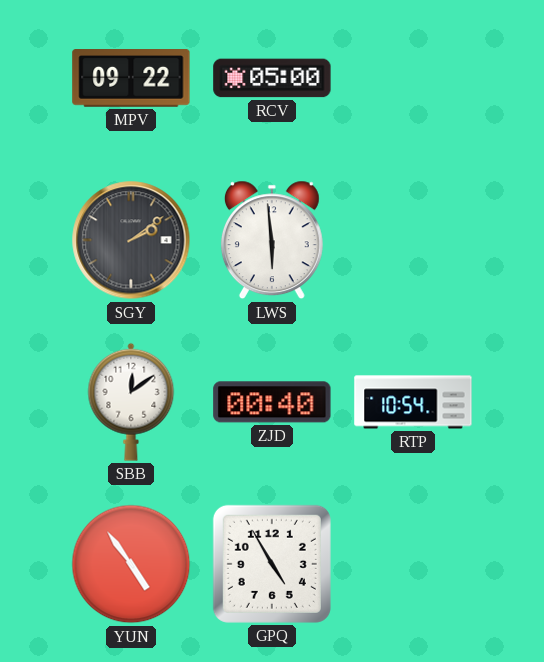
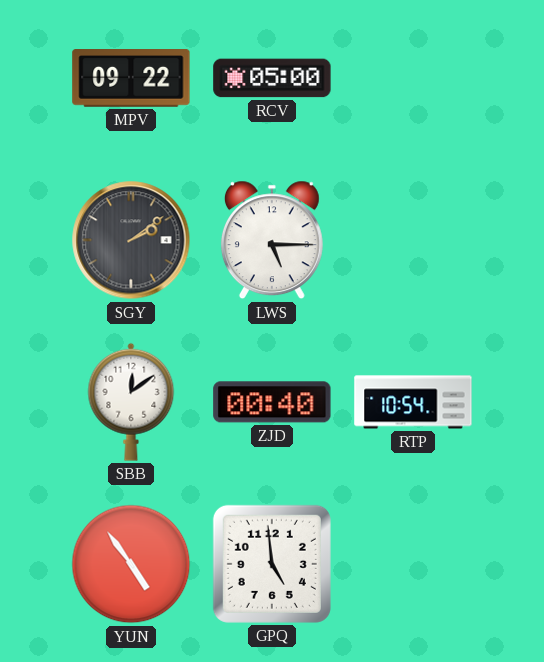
LWS: 5:59 -> 5:15 (272, 240)
GPQ: 4:55 -> 4:59 (272, 564)
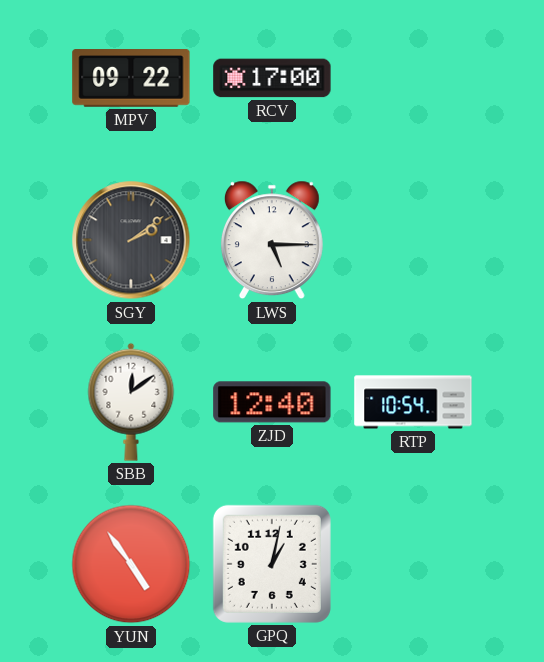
RCV: 05:00 -> 17:00 (272, 78)
ZJD: 00:40 -> 12:40 (272, 402)
GPQ: 4:59 -> 1:02 (272, 564)
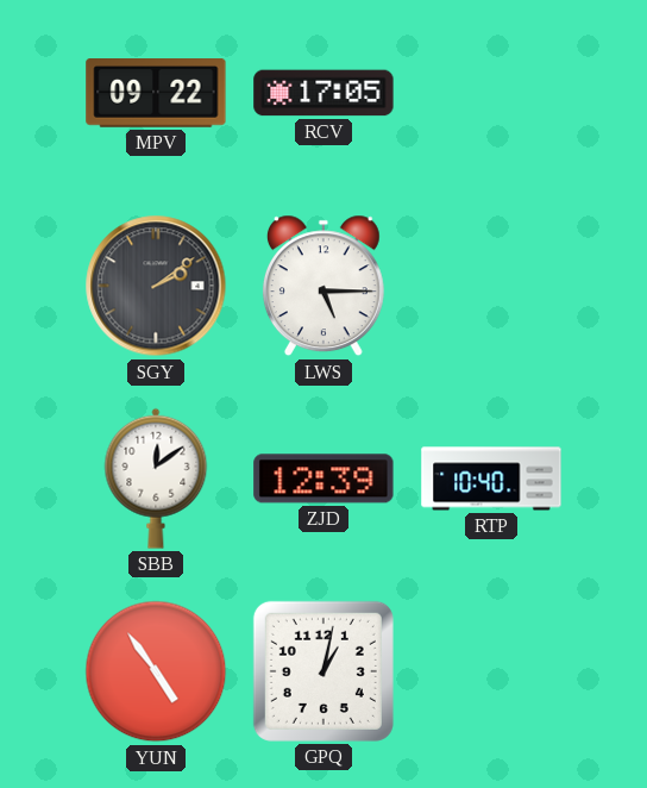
RCV: 17:00 -> 17:05 (323, 93)
ZJD: 12:40 -> 12:39 (323, 479)
RTP: 10:54 -> 10:40 (491, 479)
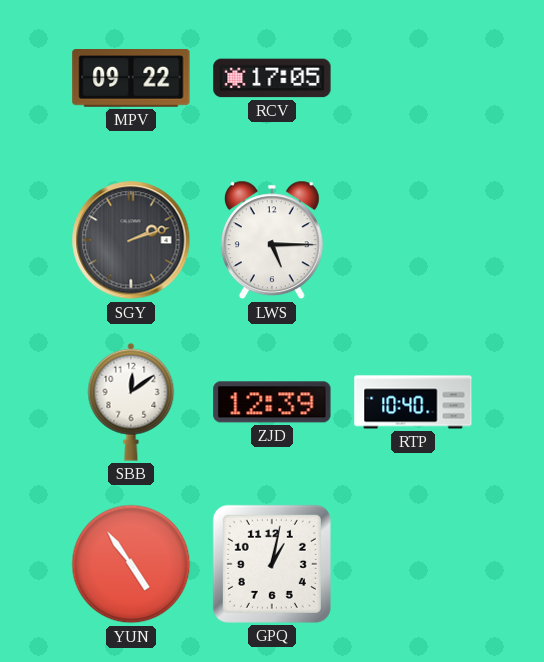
SGY: 2:09 -> 2:12 (131, 240)
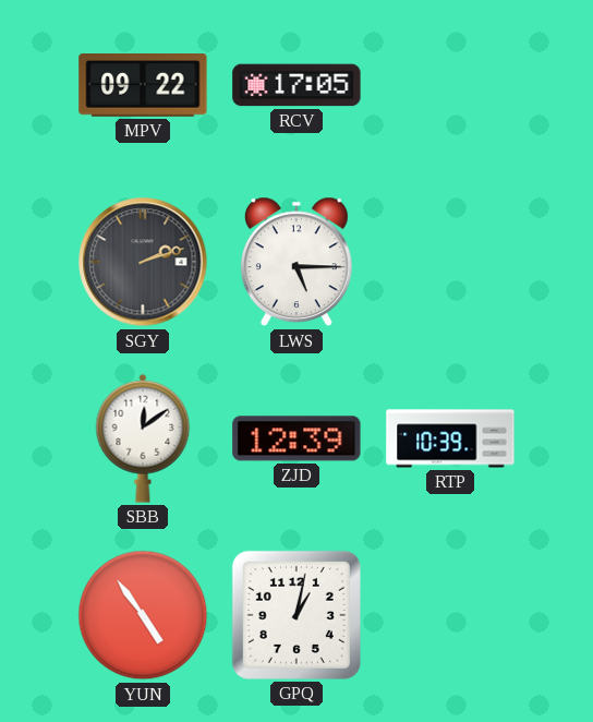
RTP: 10:40 -> 10:39 (450, 438)
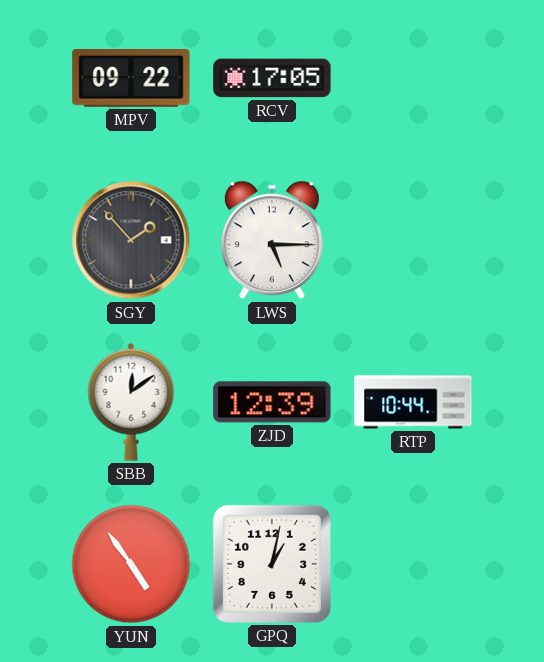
SGY: 2:12 -> 1:53 (131, 240)
RTP: 10:39 -> 10:44 (413, 402)
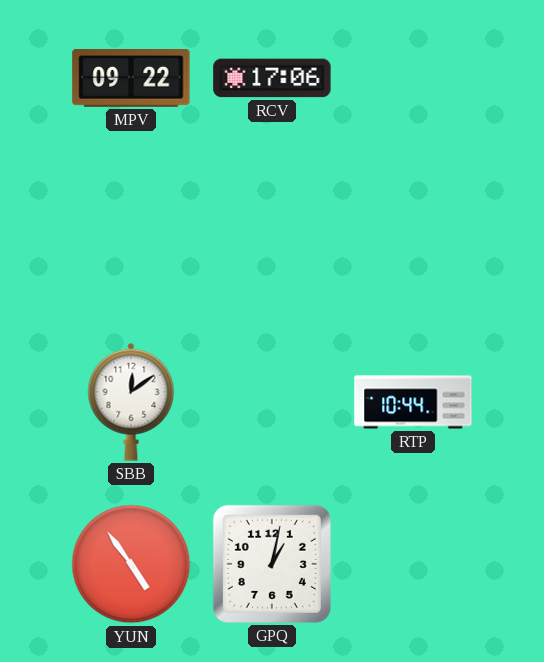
RCV: 17:05 -> 17:06 (272, 78)
SGY: 1:53 -> none (131, 240)
LWS: 5:15 -> none (272, 240)
ZJD: 12:39 -> none (272, 402)
